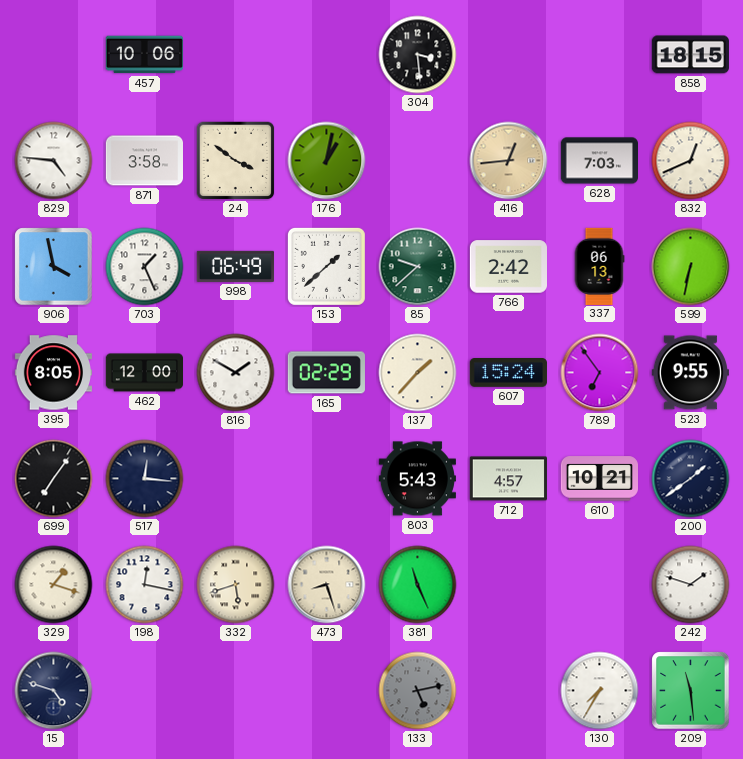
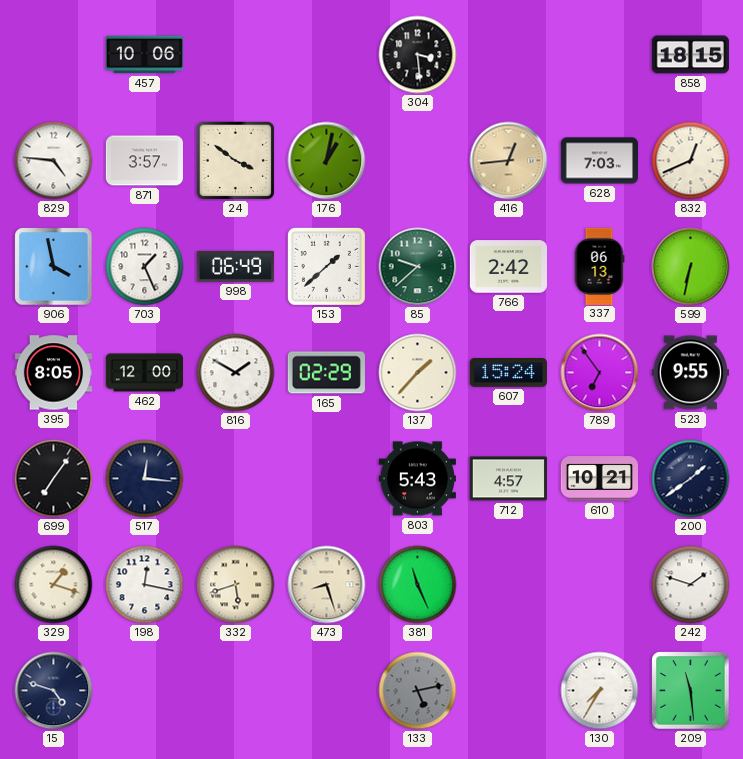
871: 3:58 -> 3:57 (144, 161)
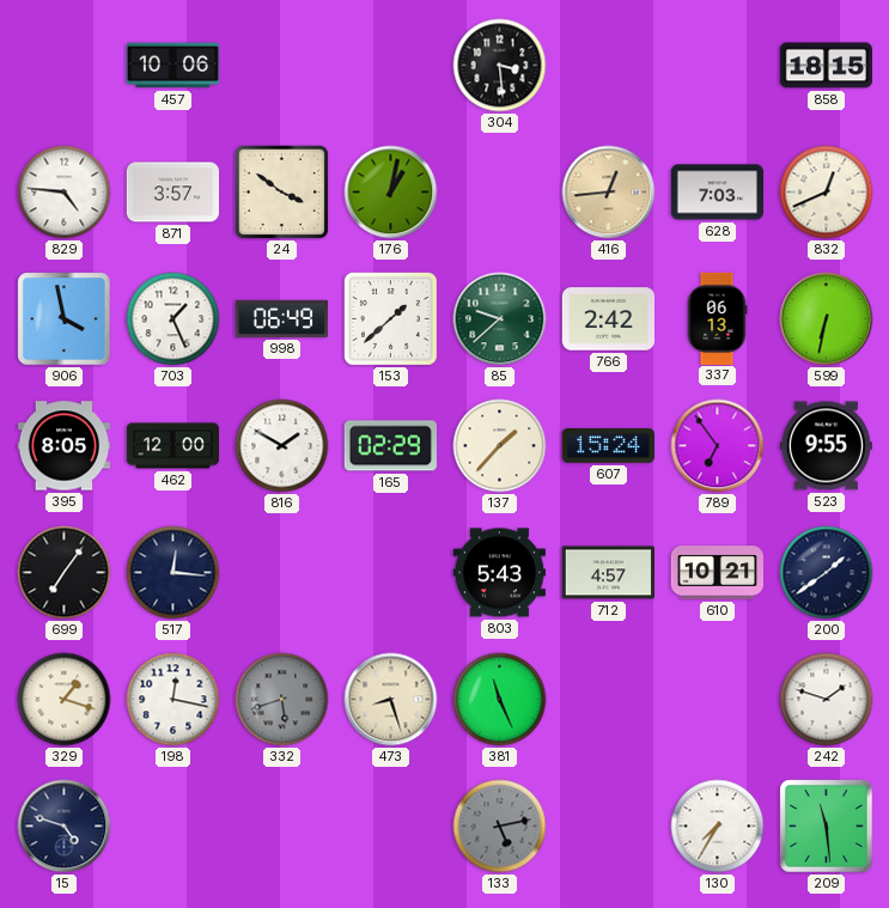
332 dial: cream -> grey (282, 700)
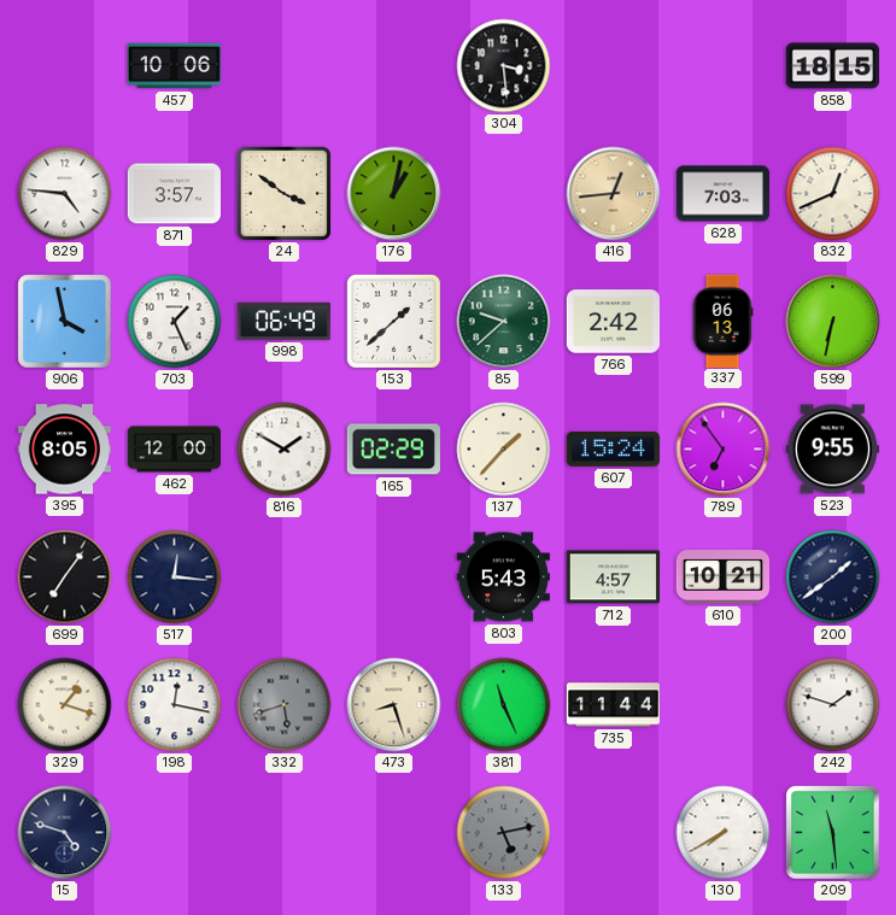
735: none -> 11:44 (613, 705)
130: 7:35 -> 7:40 (724, 833)
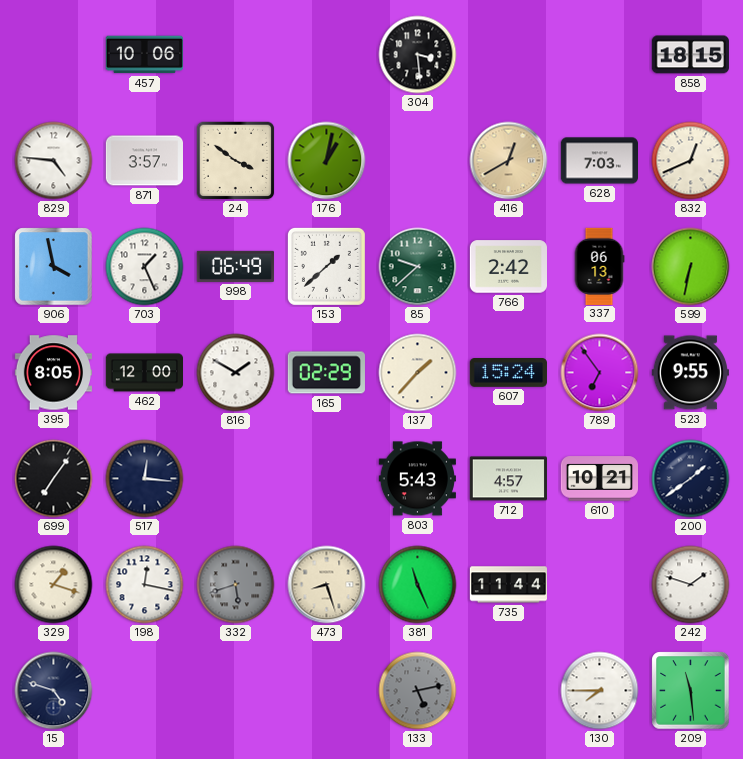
416: 12:44 -> 12:40 (509, 161)
130: 7:40 -> 7:45 (600, 691)
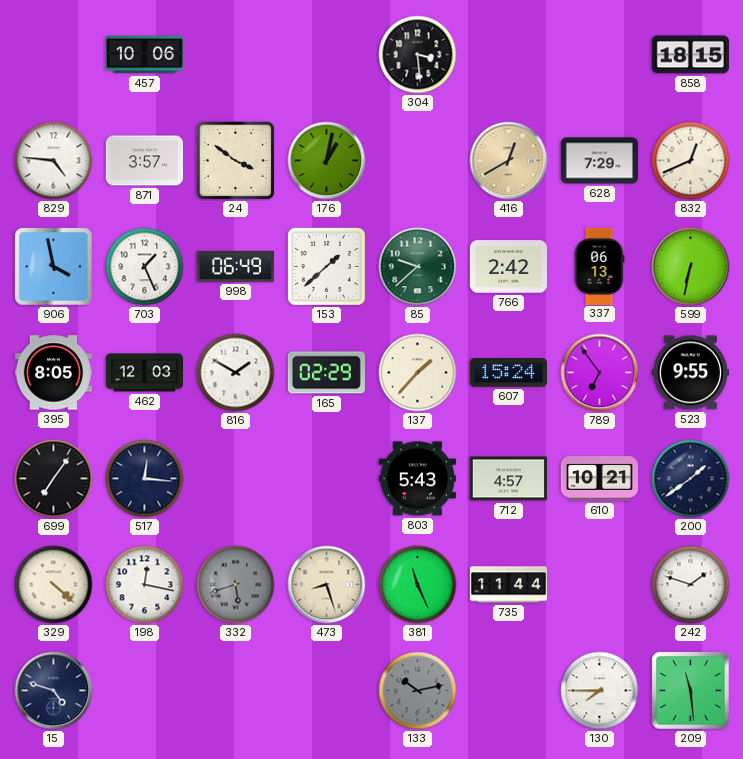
628: 7:03 -> 7:29 (599, 161)
462: 12:00 -> 12:03 (144, 373)
329: 1:18 -> 4:22 (54, 585)
133: 5:13 -> 10:13 (418, 691)
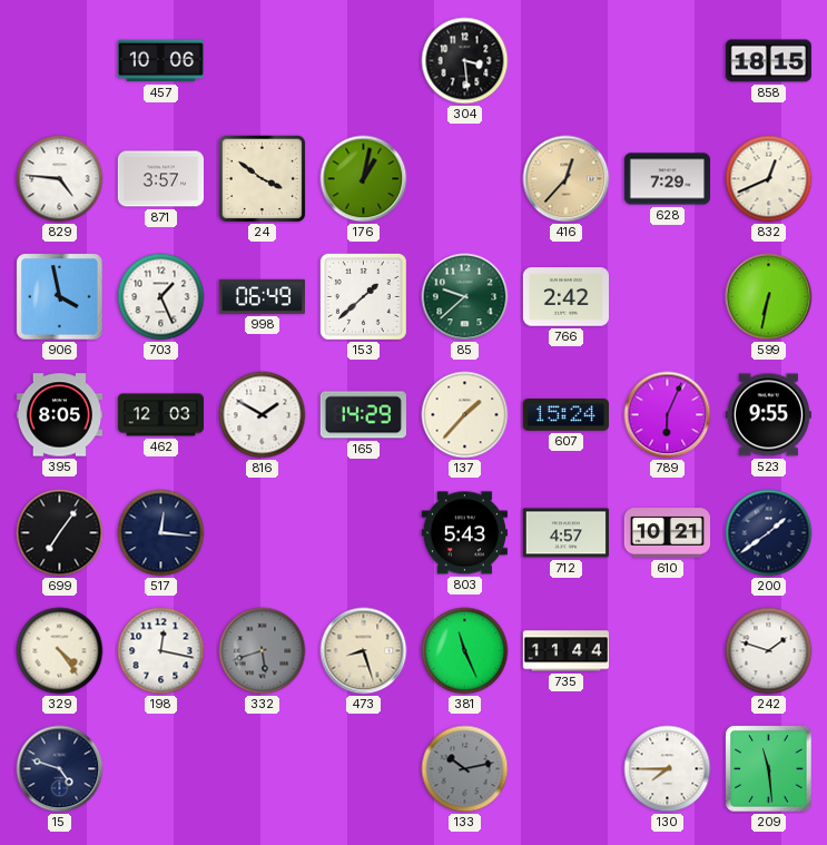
416: 12:40 -> 12:37 (567, 179)
337: 06:13 -> none (599, 266)
165: 02:29 -> 14:29 (363, 415)
789: 6:54 -> 6:04 (668, 415)
329: 4:22 -> 4:24 (60, 651)
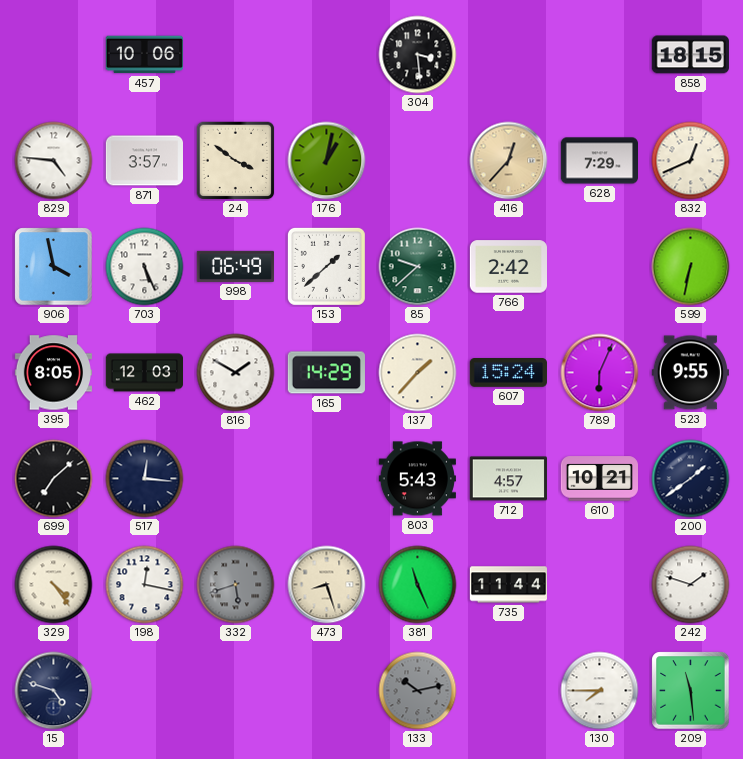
703: 1:26 -> 5:26 (145, 267)
699: 7:06 -> 7:08 (54, 479)
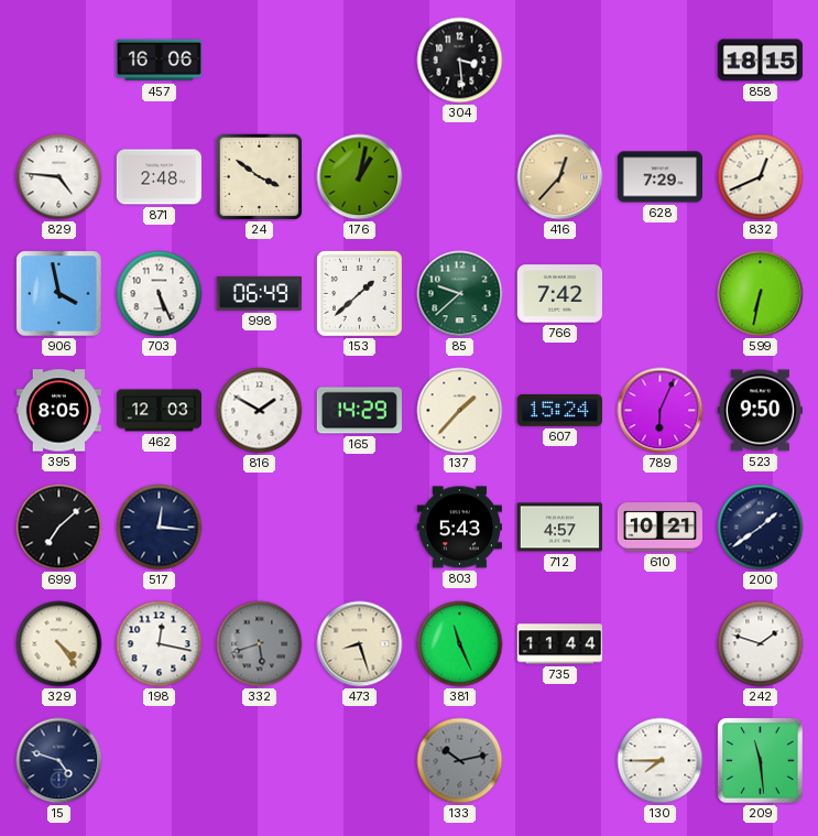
457: 10:06 -> 16:06 (159, 61)
871: 3:57 -> 2:48 (159, 177)
766: 2:42 -> 7:42 (559, 294)
523: 9:55 -> 9:50 (760, 411)
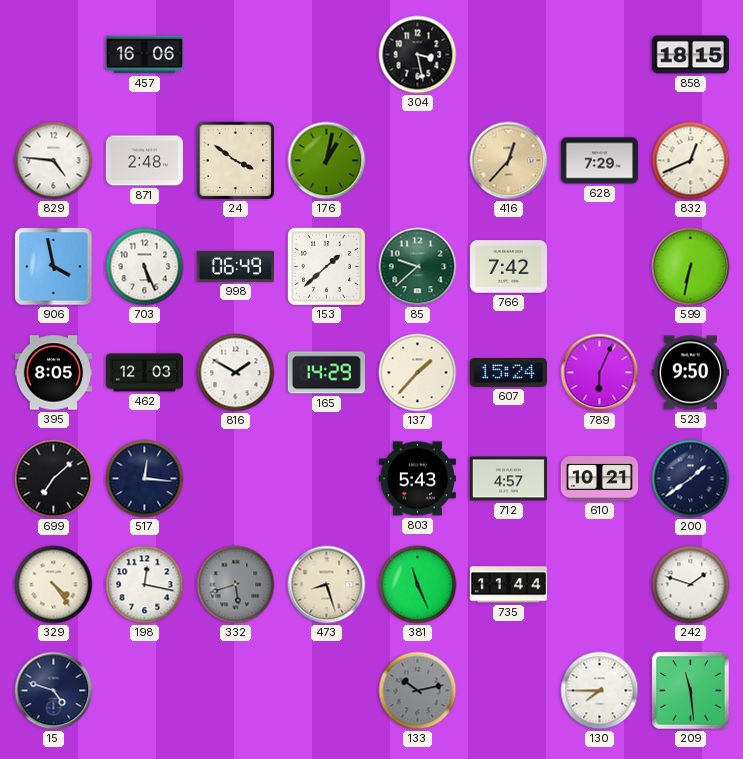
304: 3:29 -> 3:28 (418, 55)
